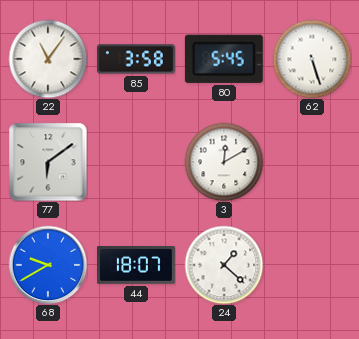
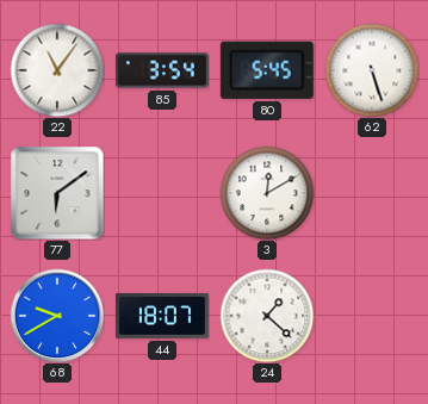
85: 3:58 -> 3:54 (162, 70)
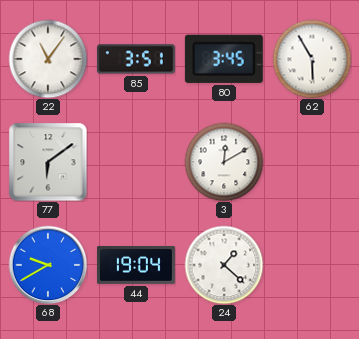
85: 3:54 -> 3:51 (136, 59)
80: 5:45 -> 3:45 (224, 59)
62: 5:27 -> 5:55 (312, 59)
44: 18:07 -> 19:04 (136, 265)
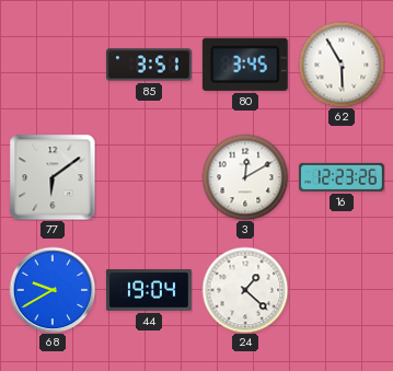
22: 11:06 -> none (48, 59)
16: none -> 12:23 (342, 177)
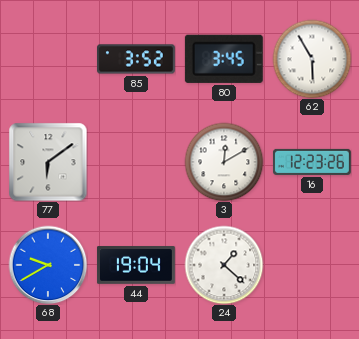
85: 3:51 -> 3:52 (136, 59)
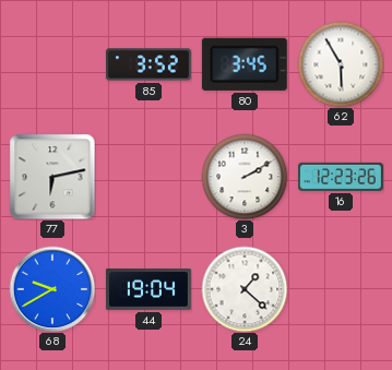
77: 6:09 -> 6:13 (52, 177)
3: 12:10 -> 2:10 (245, 177)
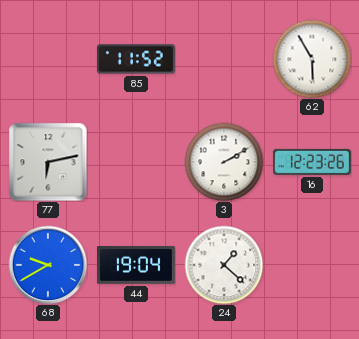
85: 3:52 -> 11:52 (136, 59)
80: 3:45 -> none (245, 64)
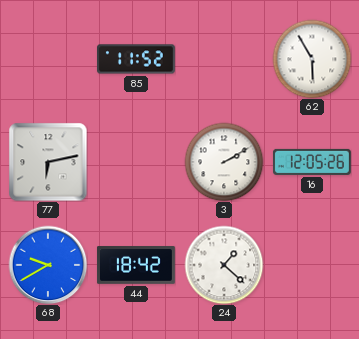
16: 12:23 -> 12:05 (312, 162)
44: 19:04 -> 18:42 (136, 265)
